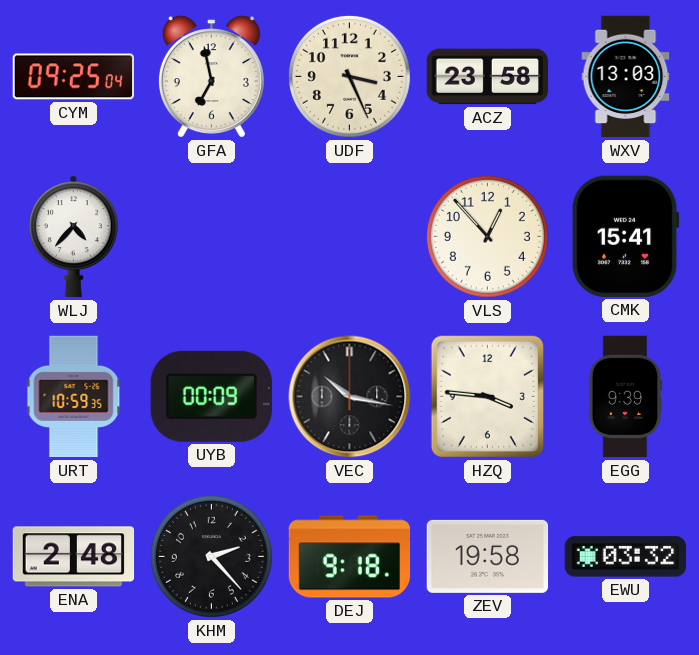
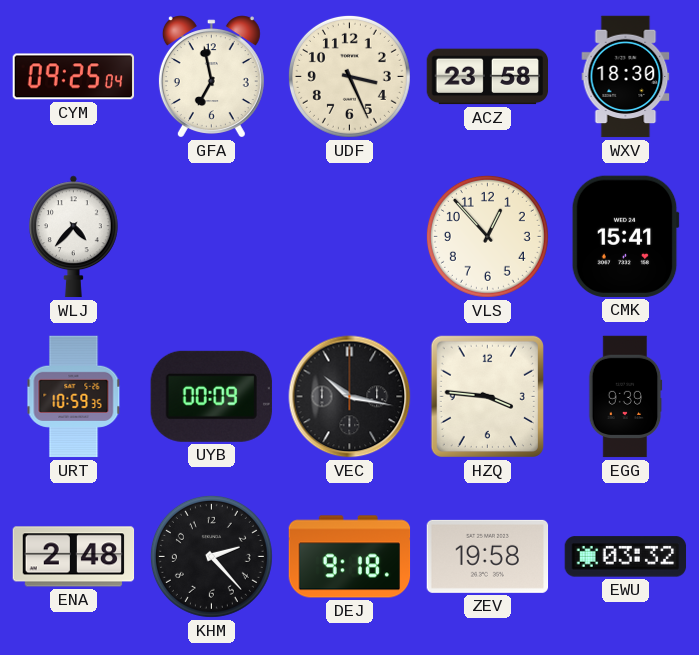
WXV: 13:03 -> 18:30 (626, 77)
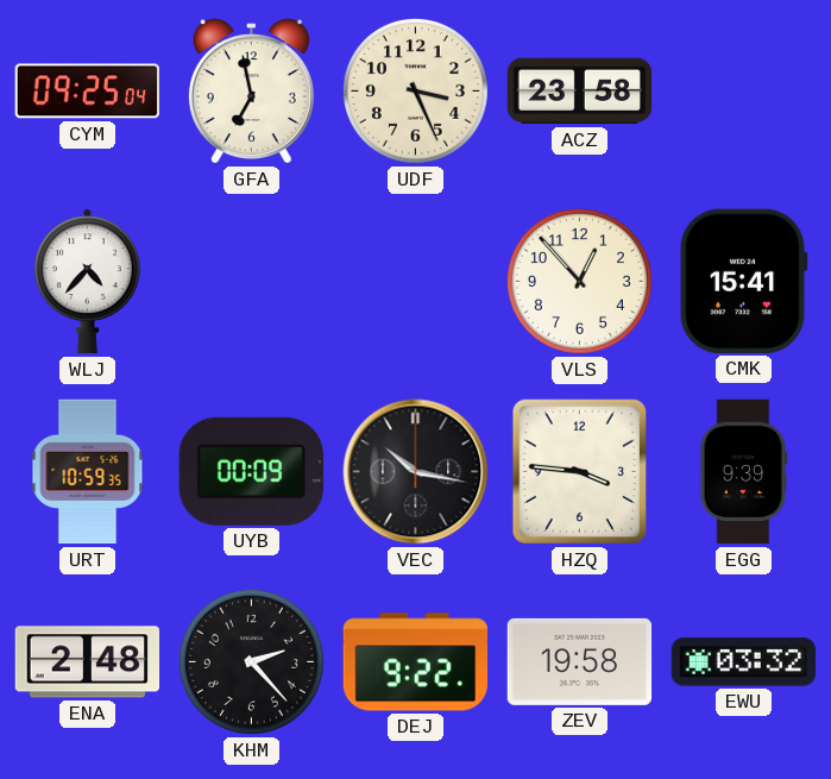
WXV: 18:30 -> none (626, 77)
DEJ: 9:18 -> 9:22 (416, 662)
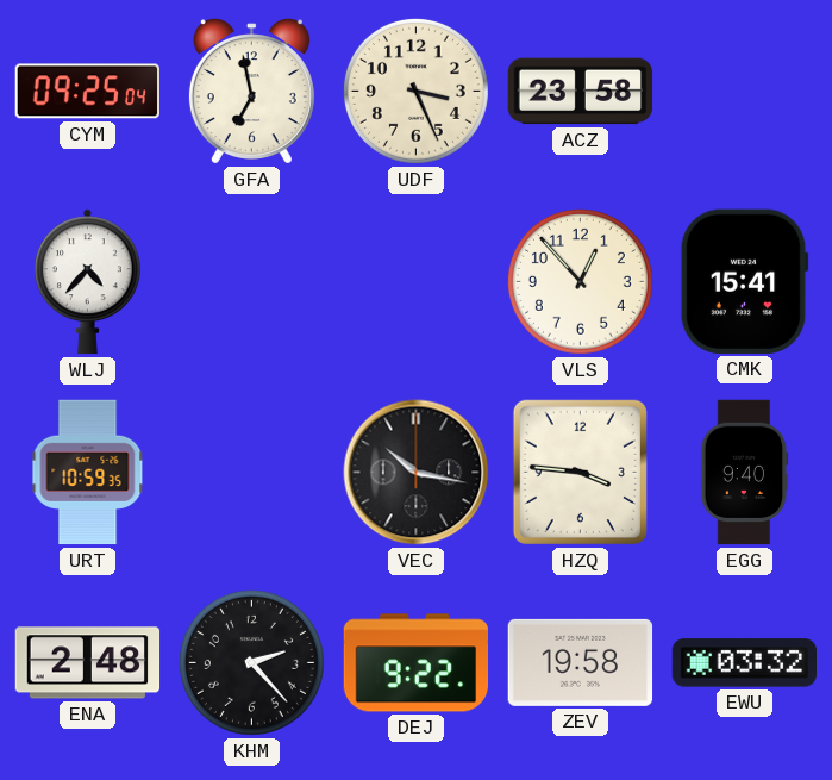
UYB: 00:09 -> none (251, 471)
EGG: 9:39 -> 9:40 (744, 473)
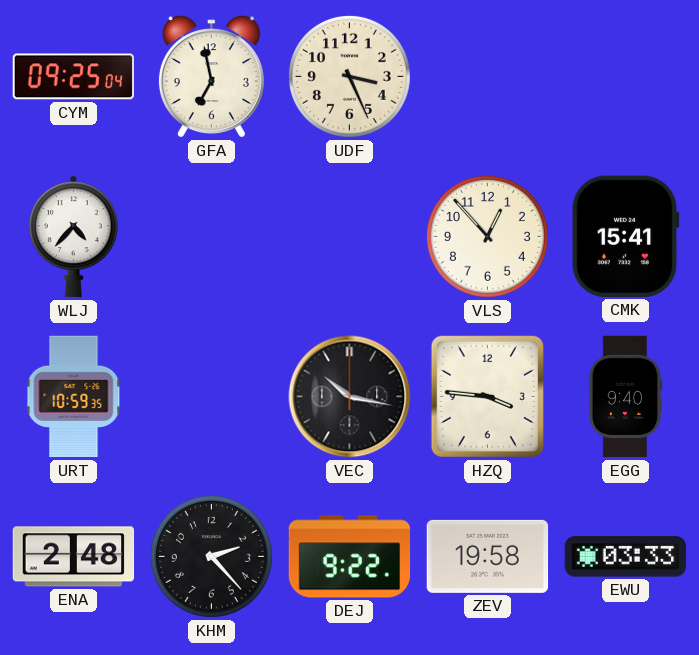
ACZ: 23:58 -> none (581, 92)
EWU: 03:32 -> 03:33 (626, 557)
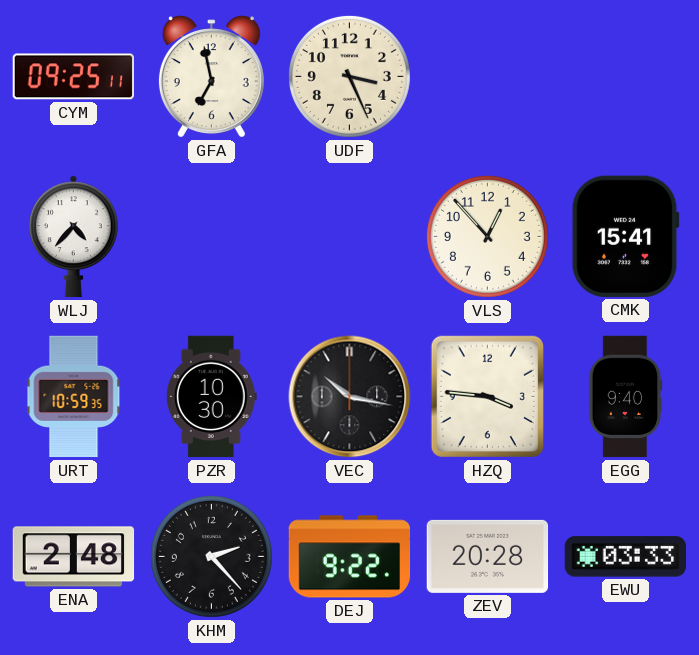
CYM: 09:25:04 -> 09:25:11 (74, 77)
PZR: none -> 10:30 (211, 397)
ZEV: 19:58 -> 20:28 (488, 556)
